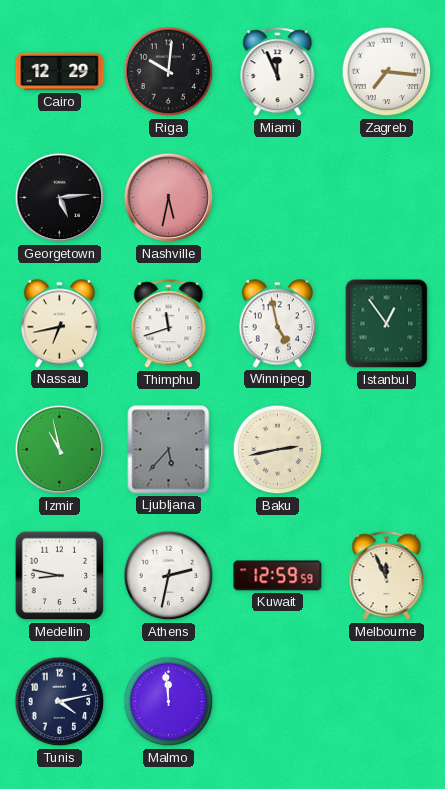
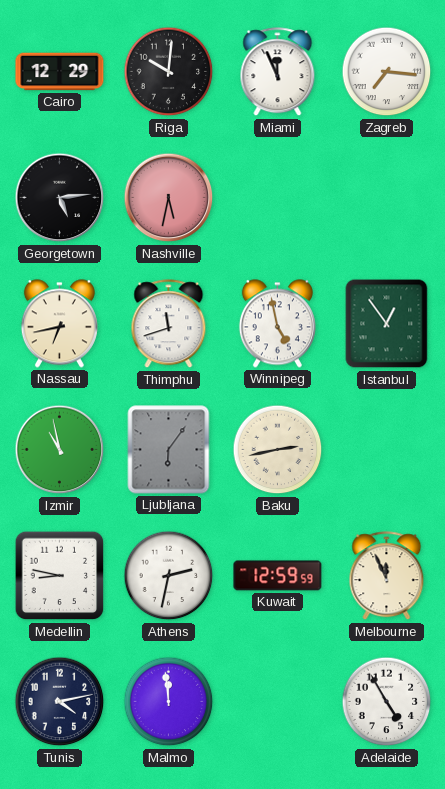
Ljubljana: 5:37 -> 6:06 (169, 450)
Adelaide: none -> 4:55 (387, 702)
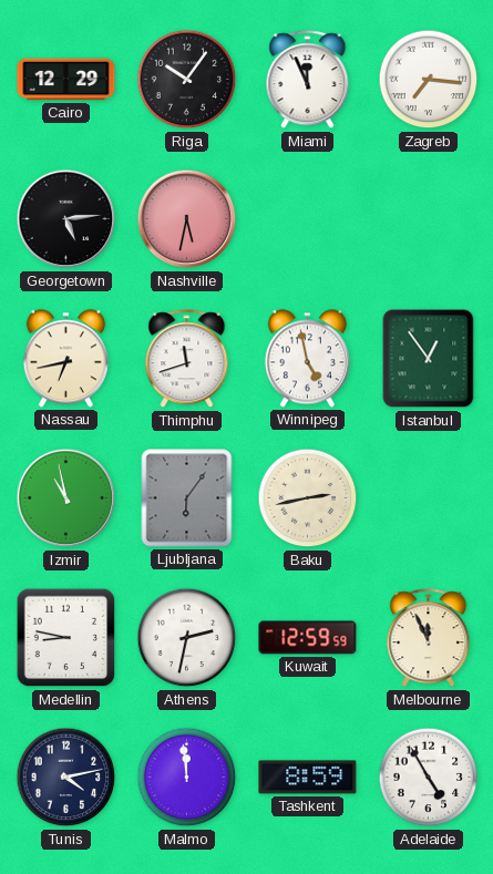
Riga: 10:01 -> 10:06 (187, 80)
Tashkent: none -> 8:59 (308, 778)
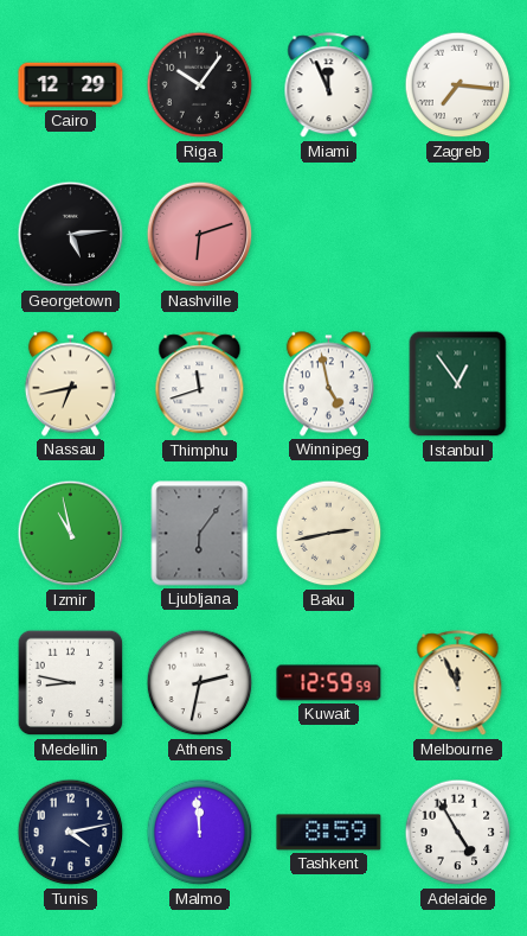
Nashville: 5:32 -> 6:12 (200, 235)
